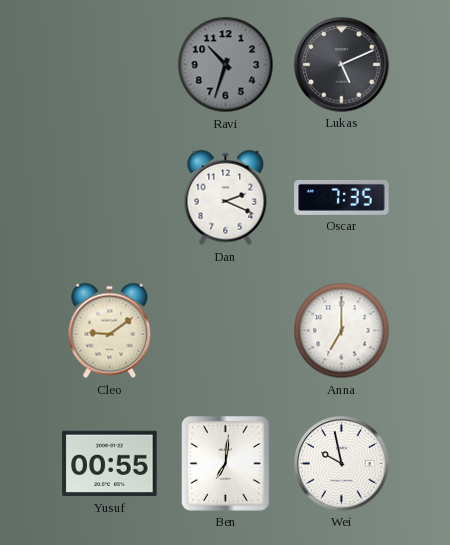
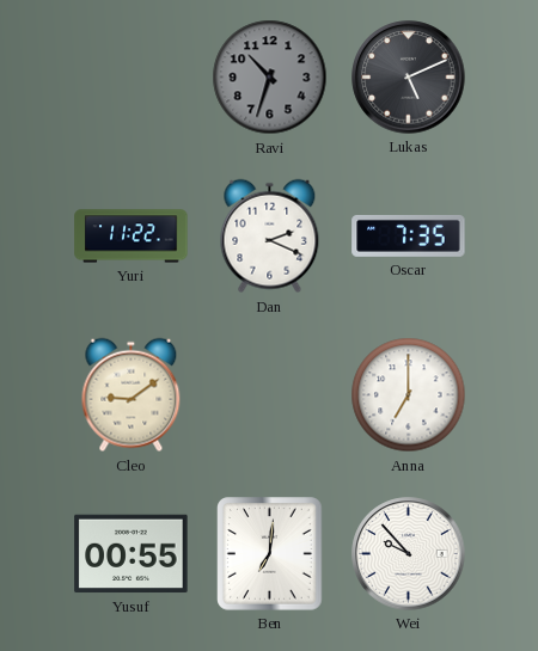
Yuri: none -> 11:22 (132, 237)
Wei: 9:58 -> 9:53 (409, 554)
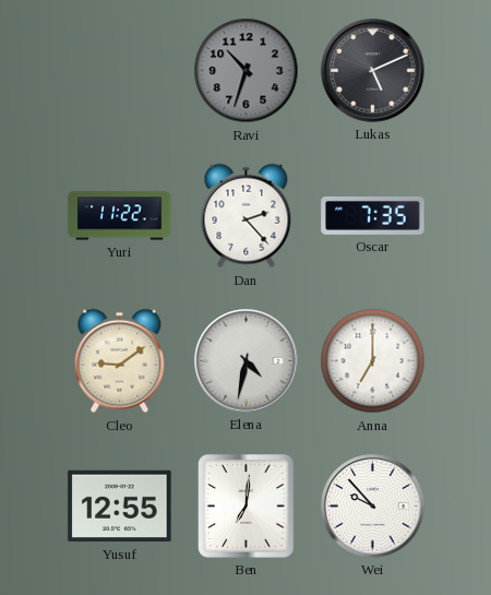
Dan: 2:19 -> 2:23 (247, 216)
Elena: none -> 4:32 (247, 361)
Yusuf: 00:55 -> 12:55 (120, 507)
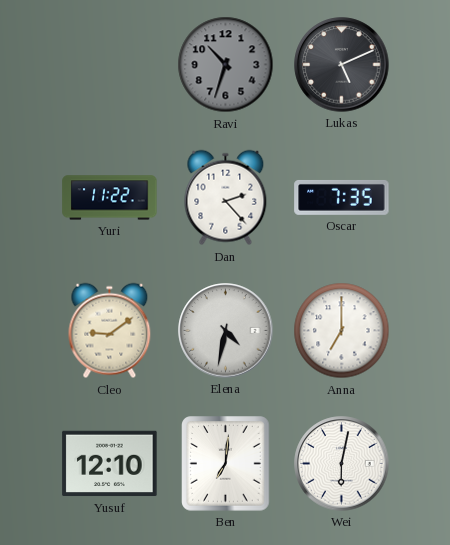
Yusuf: 12:55 -> 12:10 (110, 464)
Wei: 9:53 -> 6:02 (342, 464)
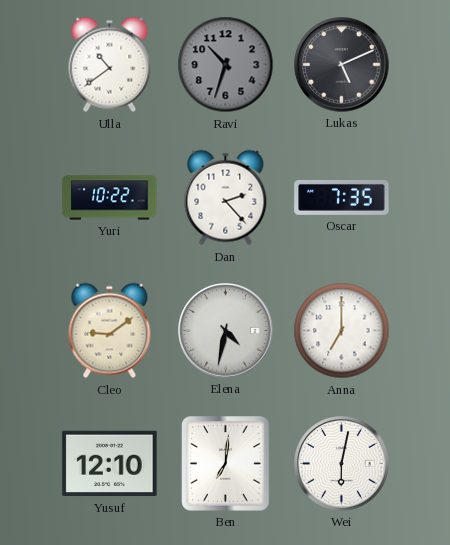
Ulla: none -> 10:39 (110, 65)
Yuri: 11:22 -> 10:22 (110, 198)
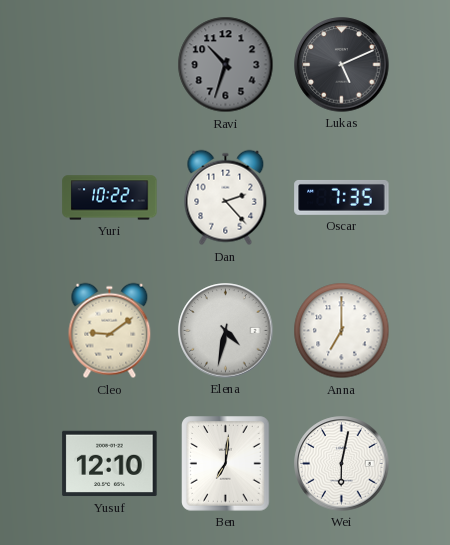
Ulla: 10:39 -> none (110, 65)
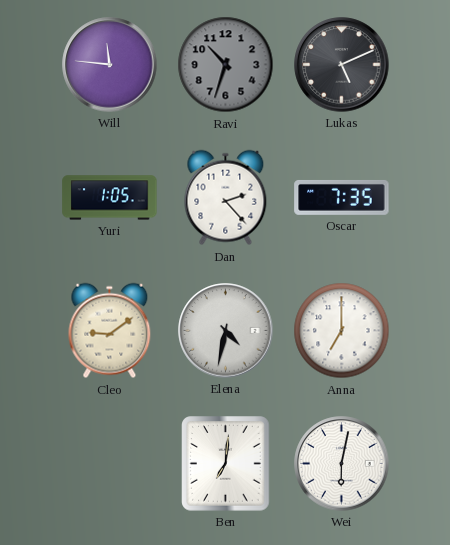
Will: none -> 11:46 (110, 65)
Yuri: 10:22 -> 1:05 (110, 198)
Yusuf: 12:10 -> none (110, 464)
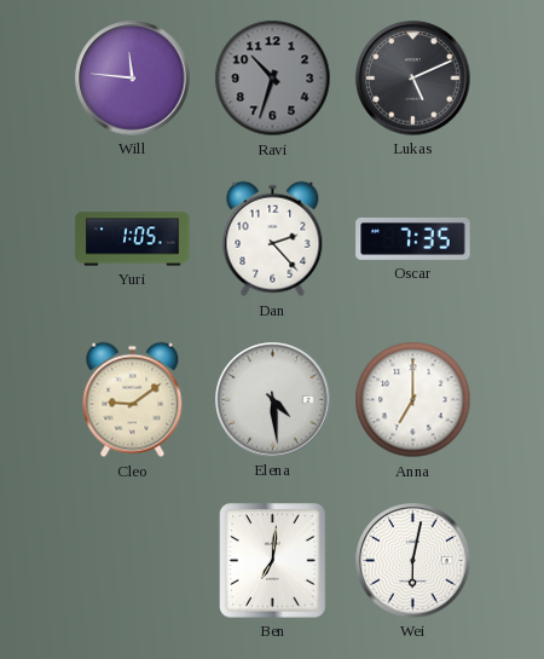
Elena: 4:32 -> 4:29 (273, 400)
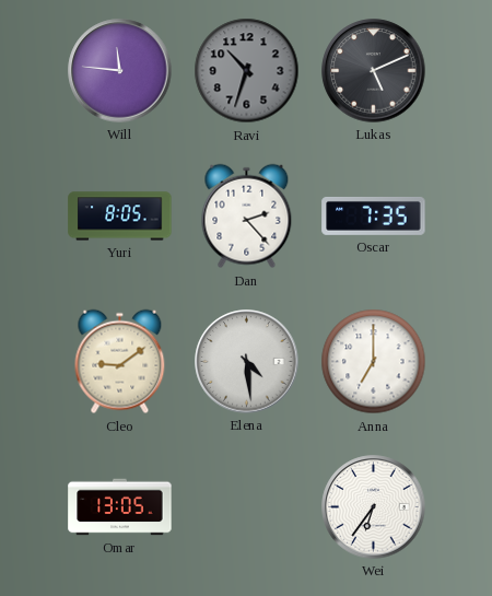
Yuri: 1:05 -> 8:05 (120, 217)
Omar: none -> 13:05 (120, 507)
Ben: 7:01 -> none (273, 561)
Wei: 6:02 -> 6:36 (374, 507)
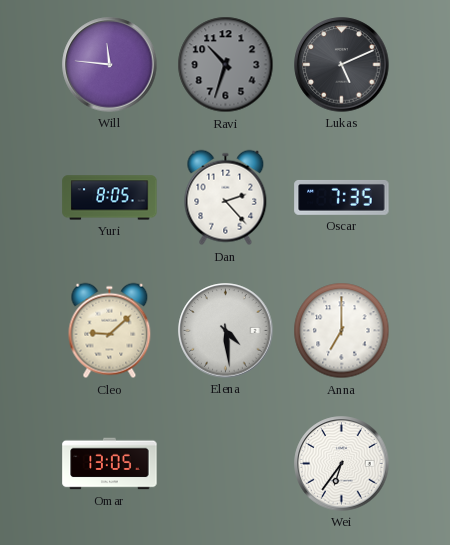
Cleo: 9:09 -> 9:08 (110, 331)
